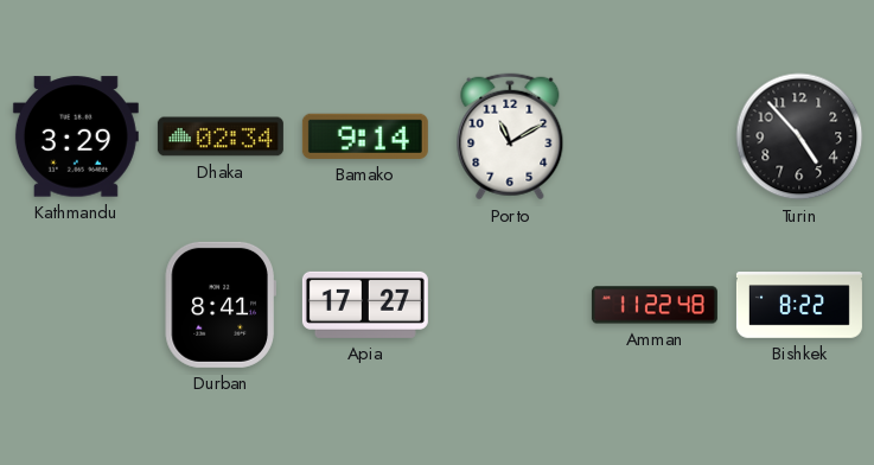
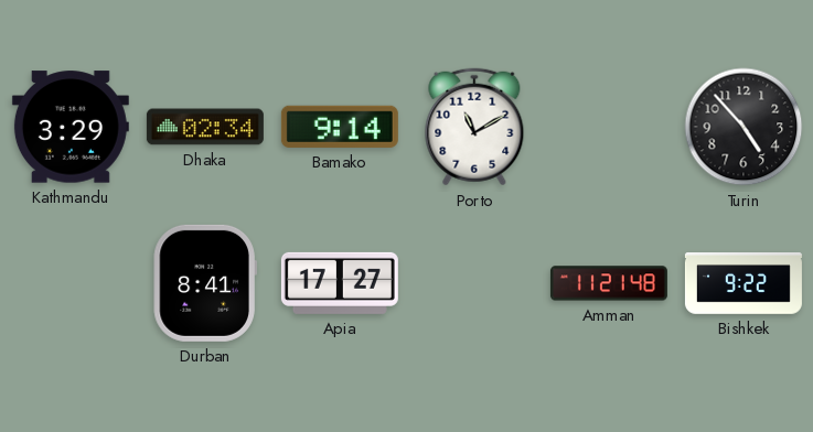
Amman: 11:22 -> 11:21 (609, 283)
Bishkek: 8:22 -> 9:22 (744, 283)
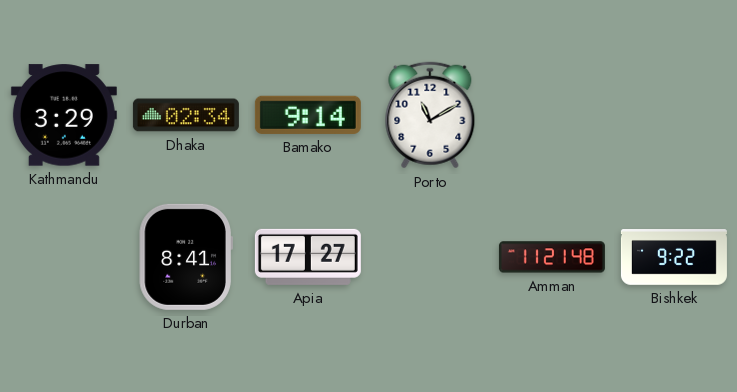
Turin: 4:53 -> none (744, 127)
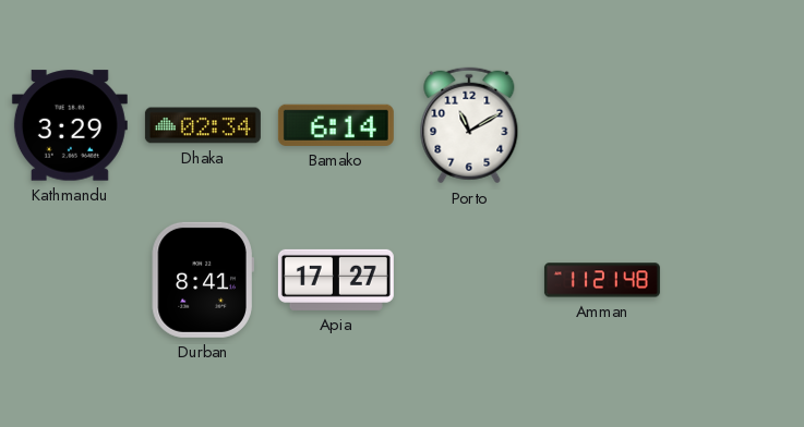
Bamako: 9:14 -> 6:14 (336, 125)
Bishkek: 9:22 -> none (674, 257)
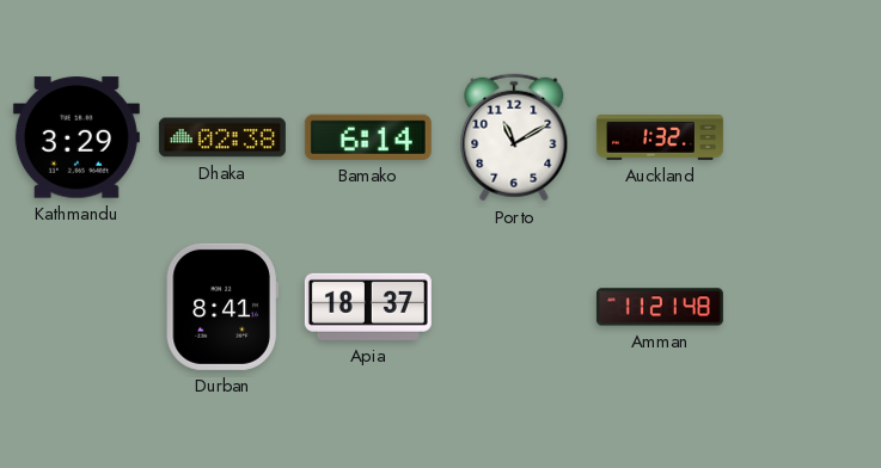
Dhaka: 02:34 -> 02:38 (222, 137)
Auckland: none -> 1:32 (660, 137)
Apia: 17:27 -> 18:37 (368, 307)
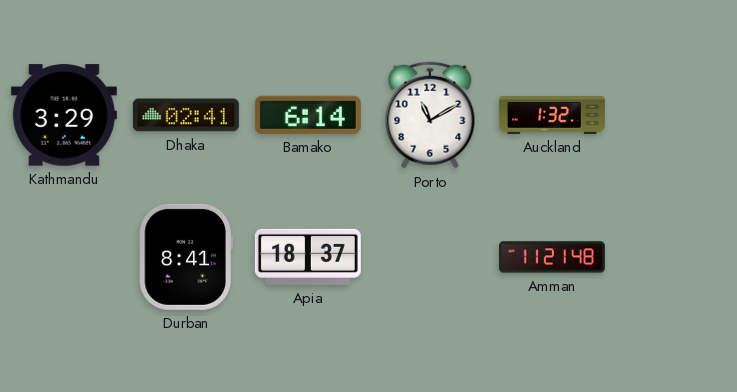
Dhaka: 02:38 -> 02:41 (186, 115)
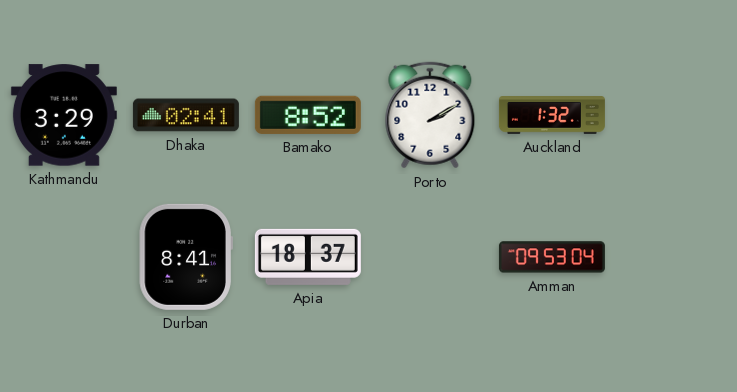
Bamako: 6:14 -> 8:52 (308, 115)
Porto: 11:10 -> 2:10 (430, 115)
Amman: 11:21 -> 09:53 (552, 257)
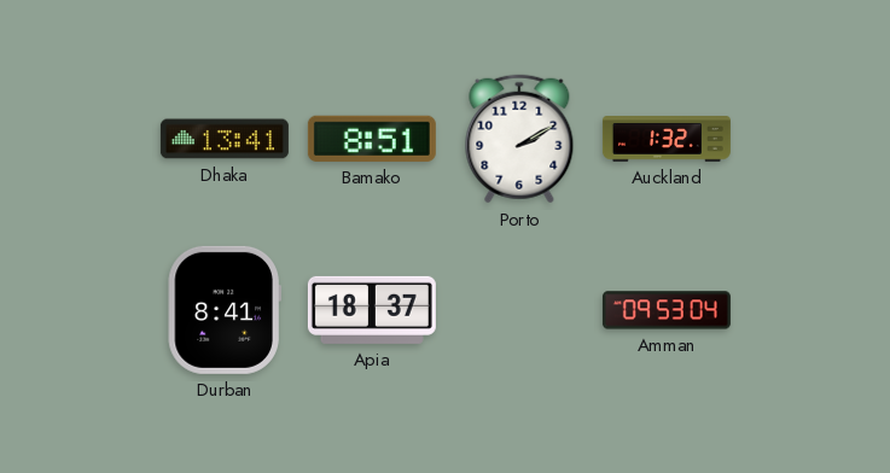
Kathmandu: 3:29 -> none (64, 115)
Dhaka: 02:41 -> 13:41 (225, 139)
Bamako: 8:52 -> 8:51 (372, 139)
